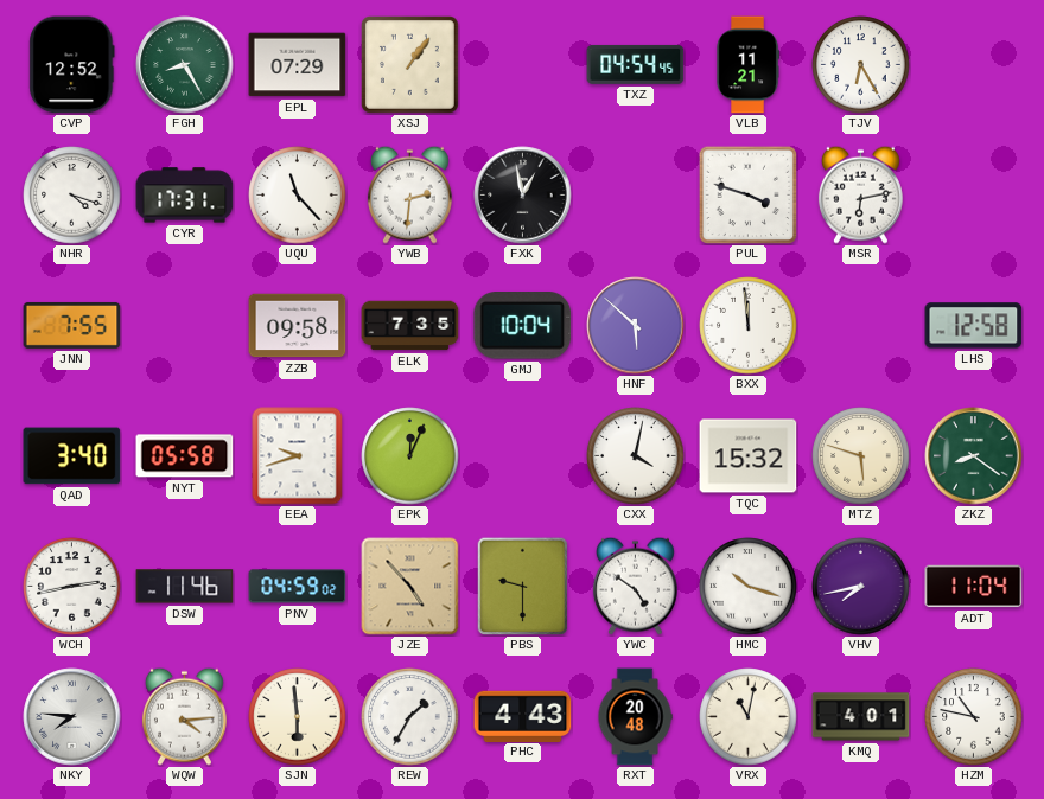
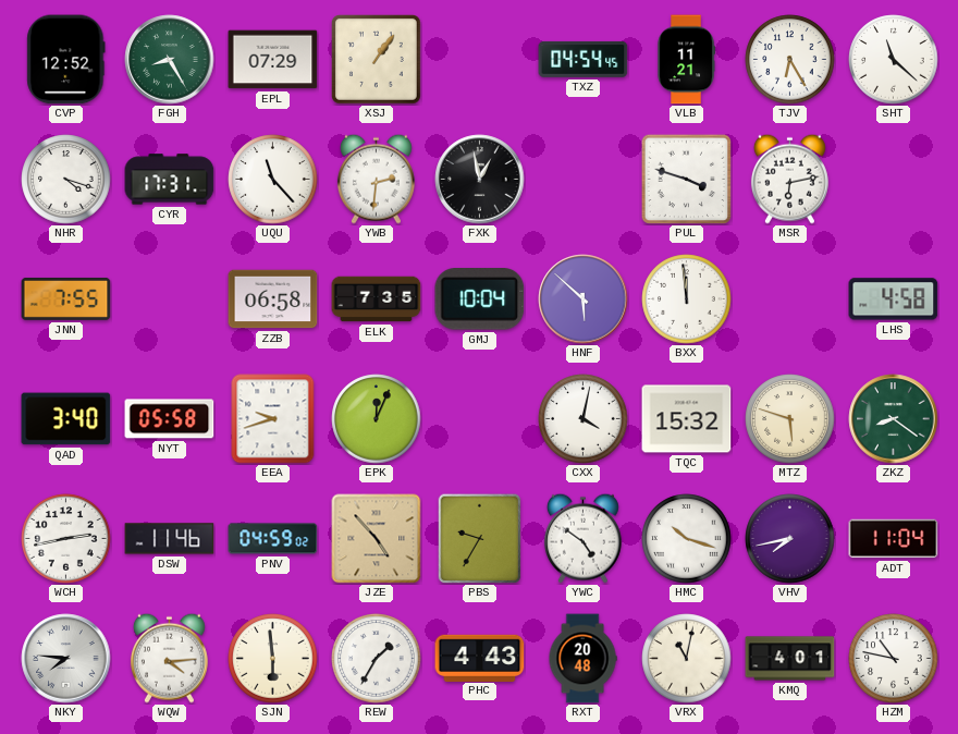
SHT: none -> 11:22 (894, 60)
ZZB: 09:58 -> 06:58 (273, 299)
LHS: 12:58 -> 4:58 (894, 299)
PBS: 9:30 -> 9:35 (480, 538)
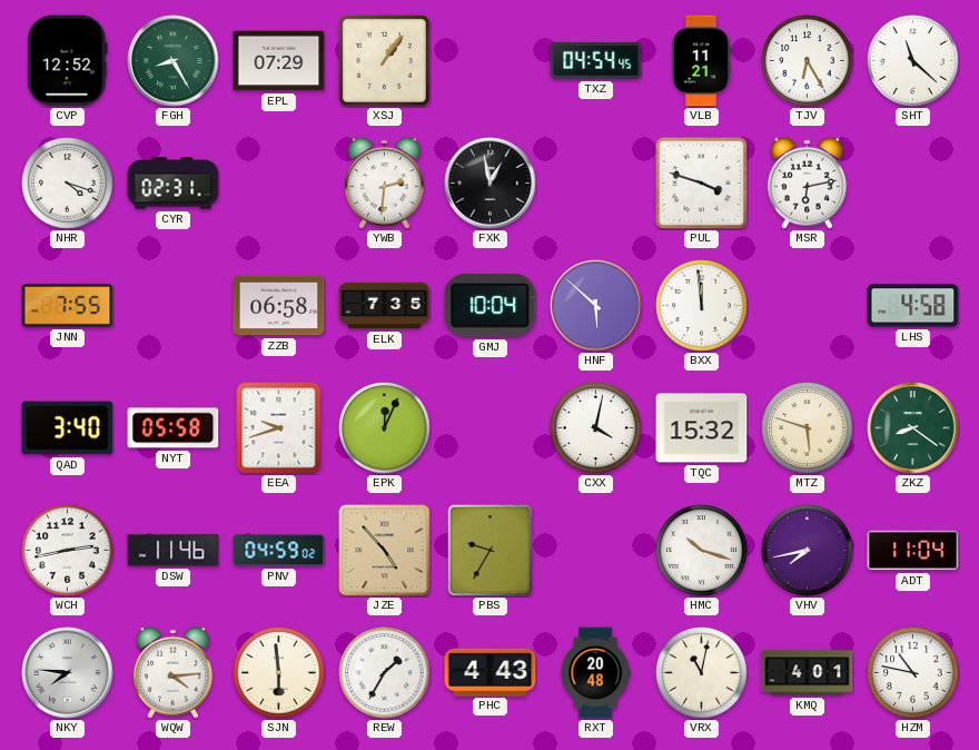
CYR: 17:31 -> 02:31 (174, 184)
UQU: 11:23 -> none (273, 180)
YWC: 4:51 -> none (582, 538)
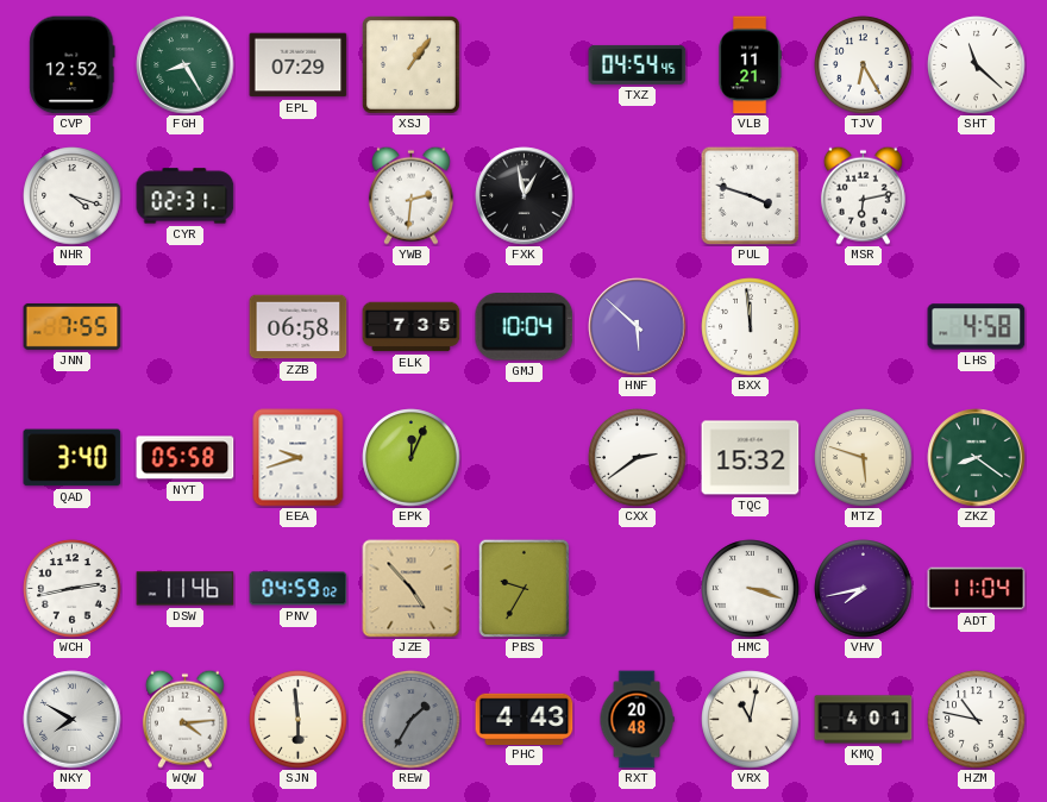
CXX: 4:02 -> 2:39 (638, 458)
HMC: 10:18 -> 3:18 (751, 589)
NKY: 7:46 -> 7:50 (73, 720)
REW dial: white -> grey (412, 720)
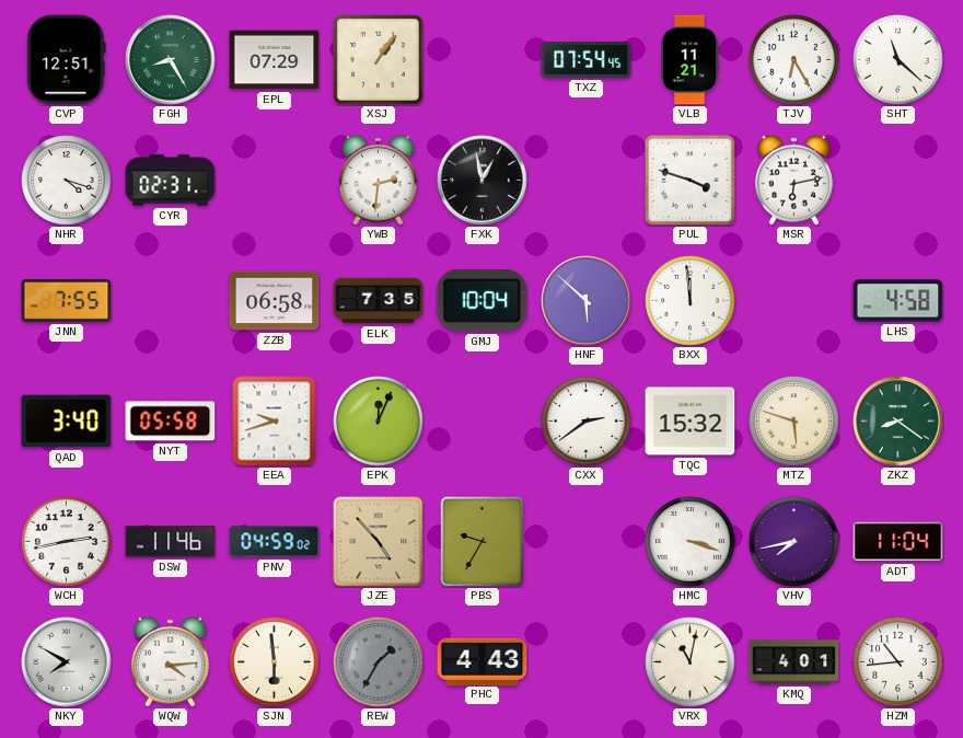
CVP: 12:52 -> 12:51 (67, 60)
TXZ: 04:54 -> 07:54 (587, 59)
RXT: 20:48 -> none (637, 720)
HZM: 10:47 -> 10:44 (898, 662)
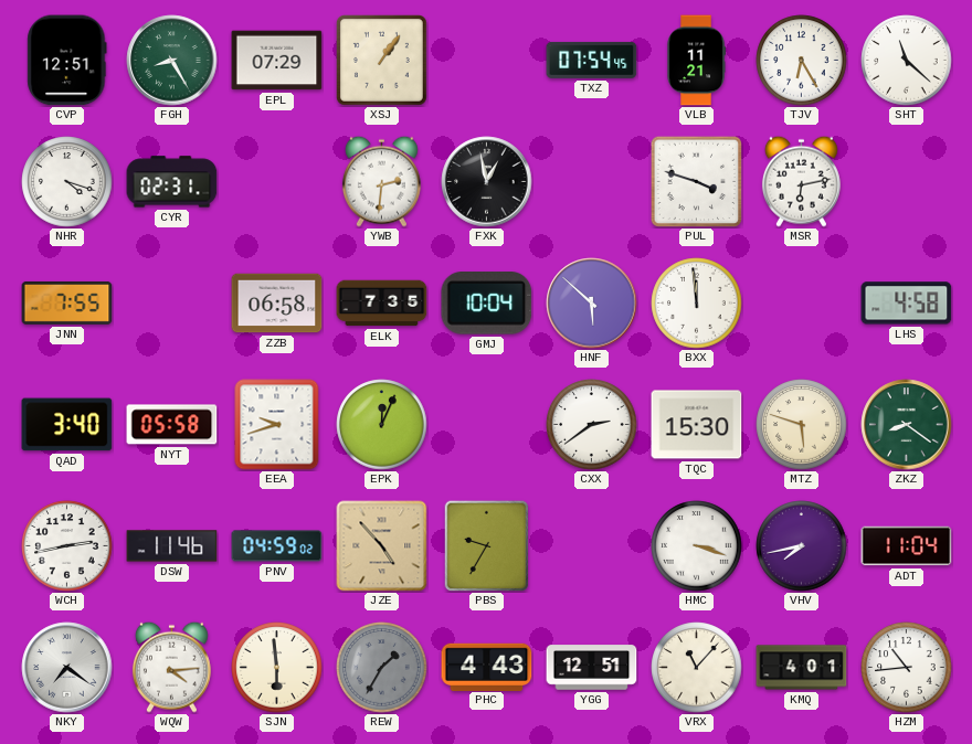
TQC: 15:32 -> 15:30 (697, 425)
NKY: 7:50 -> 7:21 (67, 668)
YGG: none -> 12:51 (592, 668)
VRX: 11:02 -> 11:07 (697, 668)
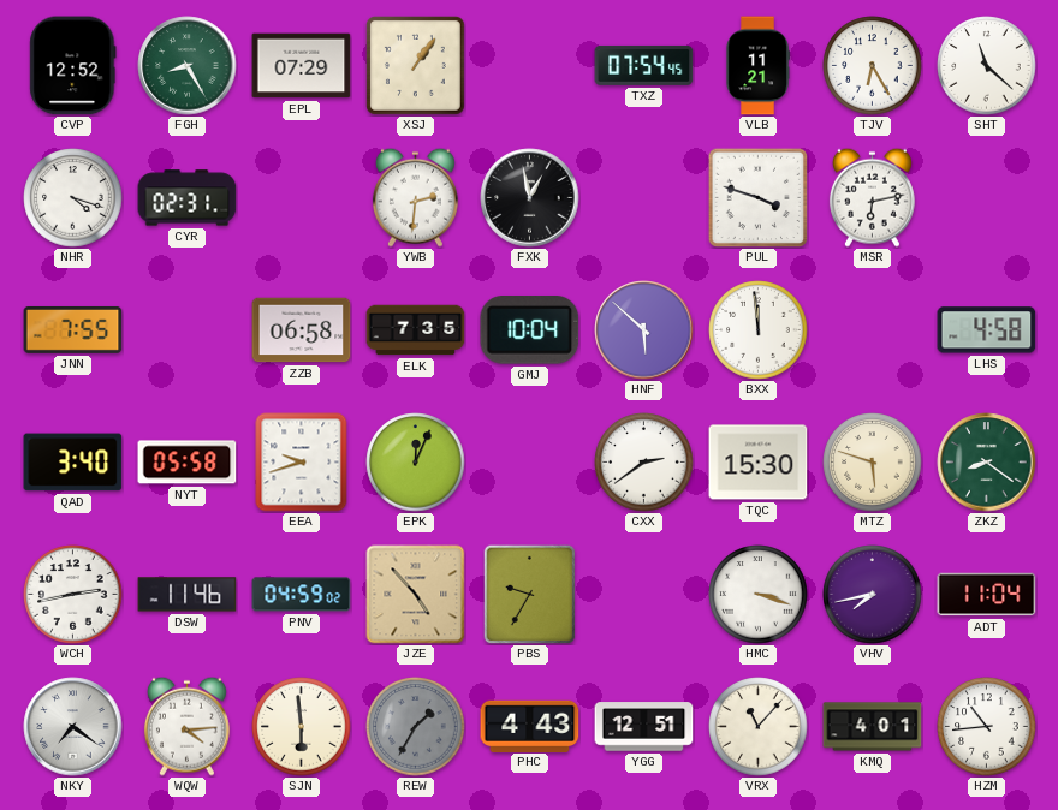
CVP: 12:51 -> 12:52 (73, 66)
